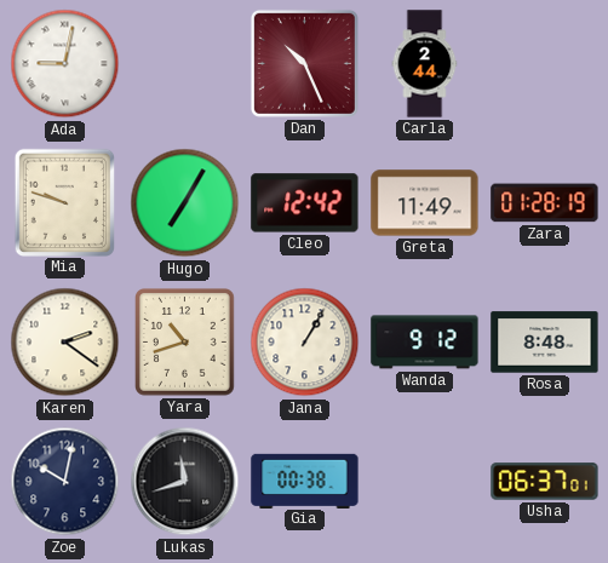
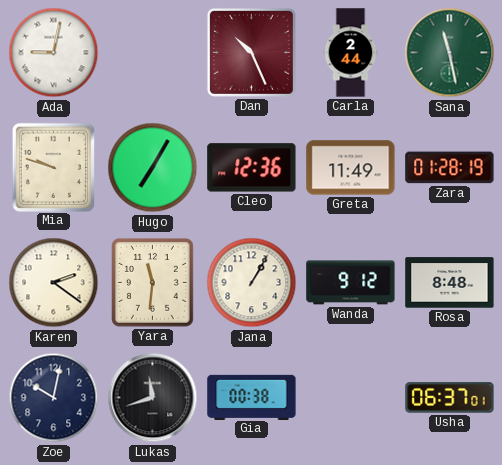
Sana: none -> 11:28 (450, 53)
Cleo: 12:42 -> 12:36 (252, 168)
Yara: 10:42 -> 11:31 (153, 283)
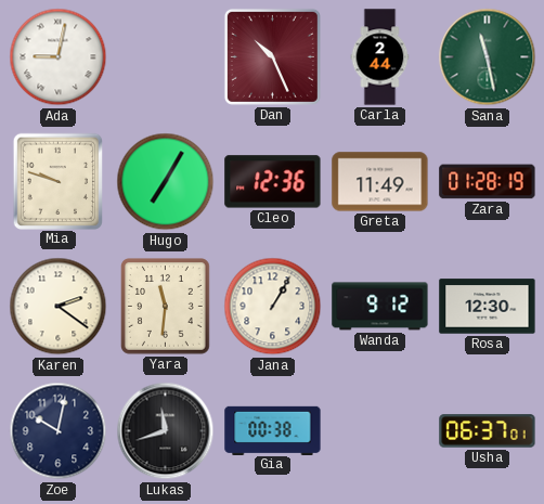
Rosa: 8:48 -> 12:30 (488, 307)
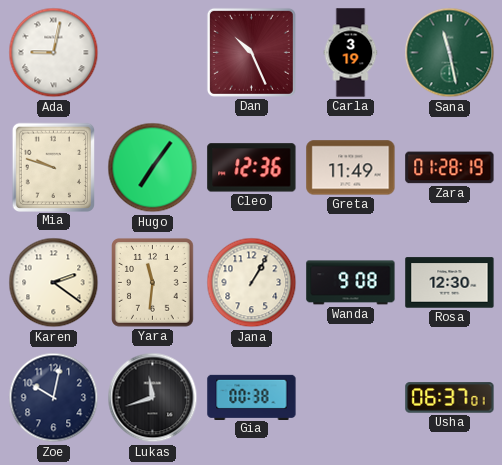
Carla: 2:44 -> 3:19 (351, 53)
Hugo: 7:05 -> 7:06 (153, 168)
Wanda: 9:12 -> 9:08 (351, 283)
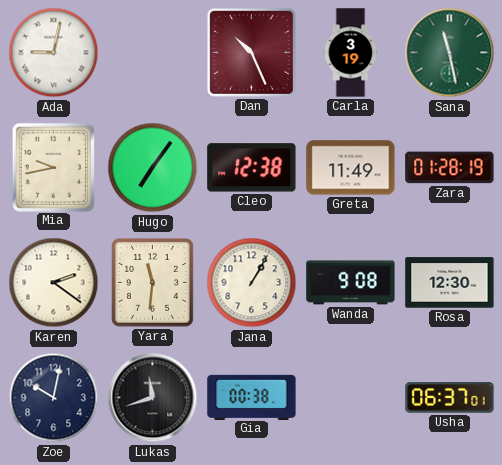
Mia: 9:48 -> 9:43 (53, 167)
Cleo: 12:36 -> 12:38 (252, 168)
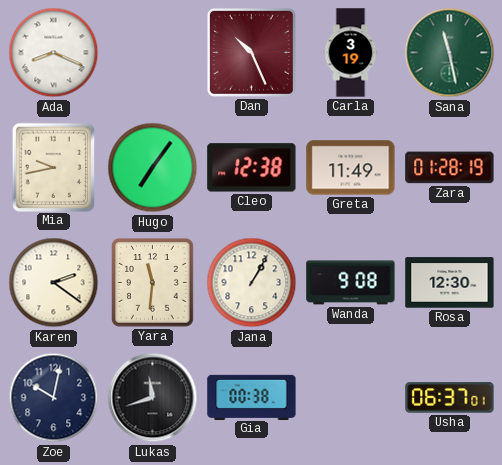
Ada: 9:02 -> 8:19 (54, 53)
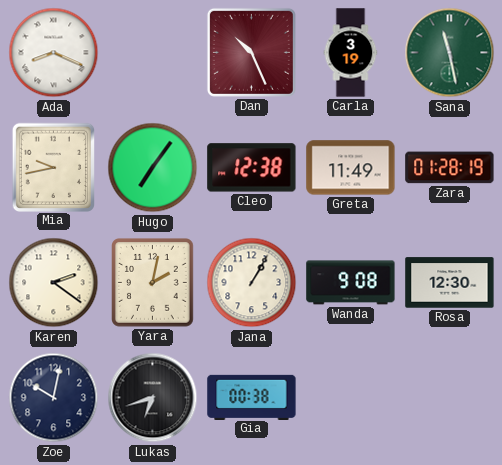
Yara: 11:31 -> 2:02 (153, 283)
Lukas: 11:42 -> 6:42 (153, 398)
Usha: 06:37 -> none (450, 398)
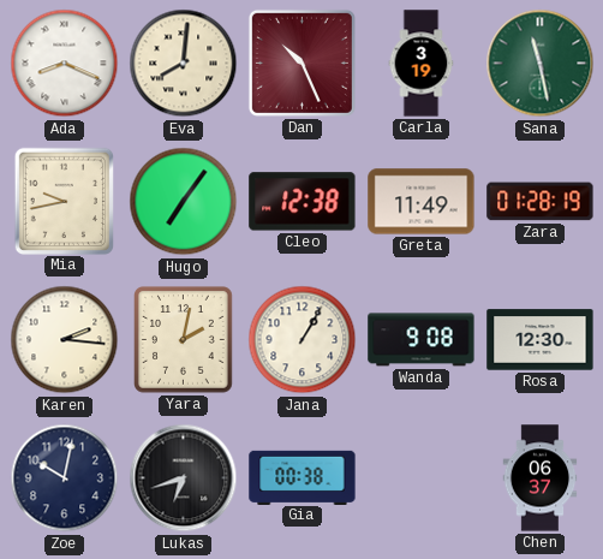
Eva: none -> 8:01 (184, 64)
Karen: 2:21 -> 2:16 (65, 340)
Chen: none -> 06:37 (541, 478)
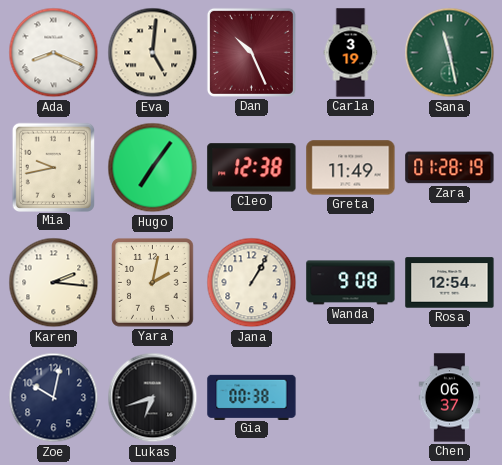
Eva: 8:01 -> 5:01 (153, 53)
Rosa: 12:30 -> 12:54 (450, 283)
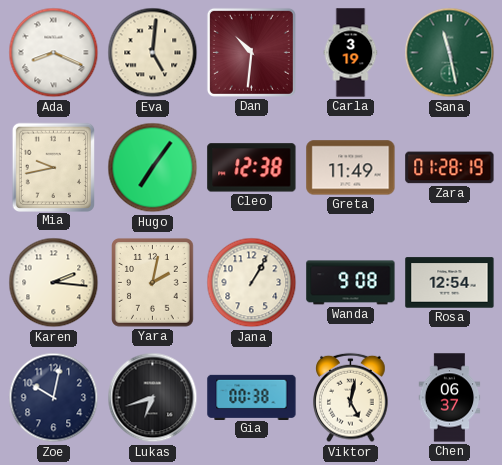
Dan: 10:26 -> 10:31 (251, 52)
Viktor: none -> 5:02 (351, 398)
